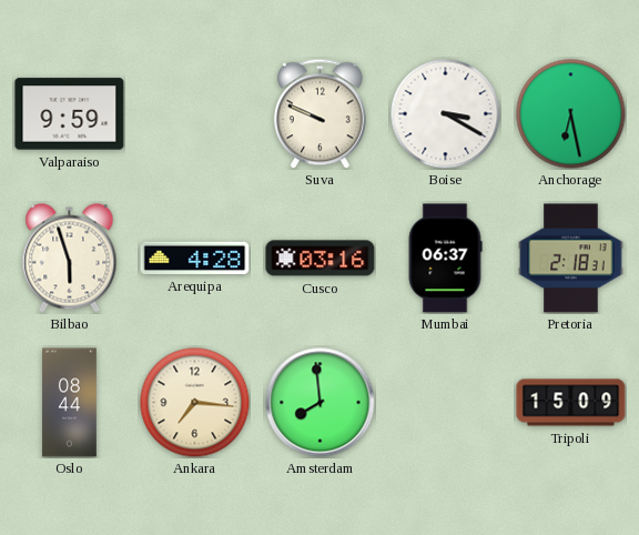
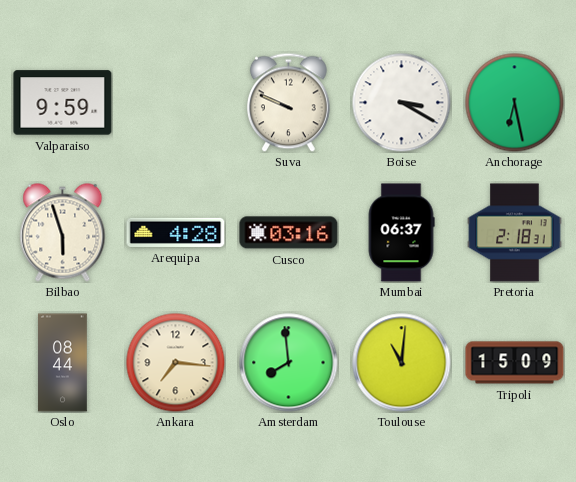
Toulouse: none -> 11:01 (402, 363)
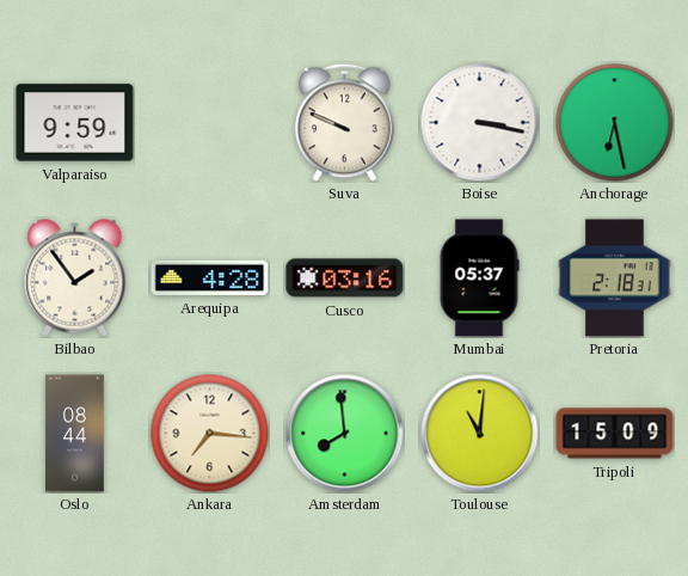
Boise: 3:20 -> 3:17 (480, 123)
Bilbao: 5:57 -> 1:54 (75, 278)
Mumbai: 06:37 -> 05:37 (479, 278)
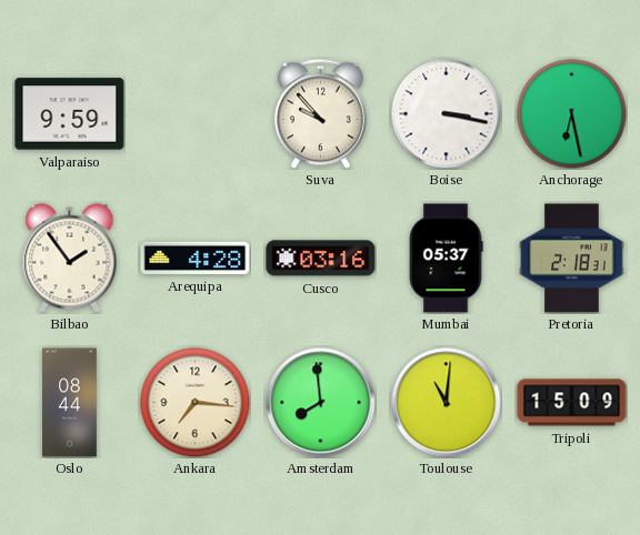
Suva: 9:49 -> 9:53 (321, 113)
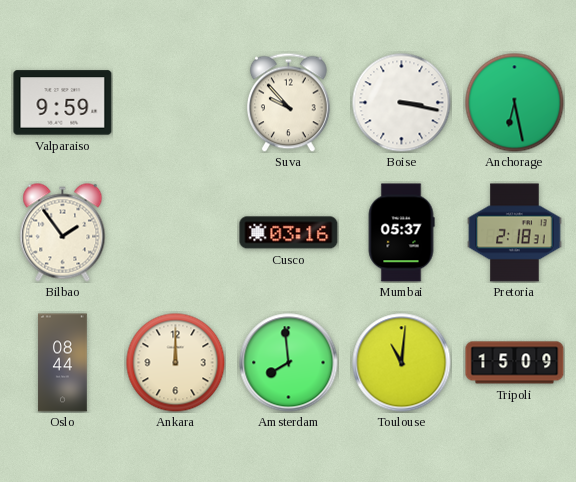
Arequipa: 4:28 -> none (196, 258)
Ankara: 7:16 -> 12:00 (176, 363)
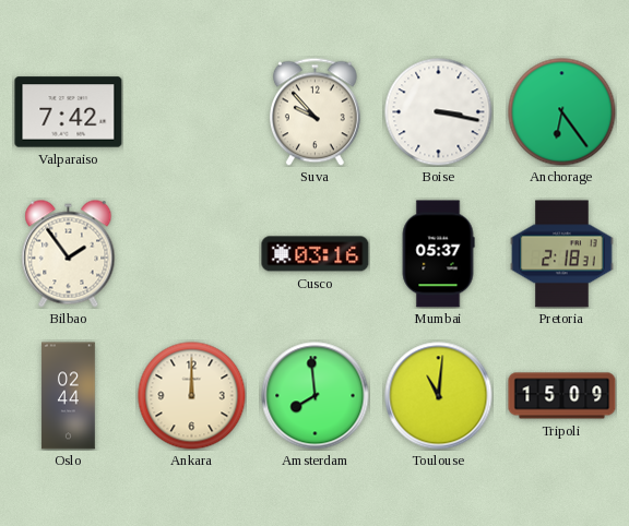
Valparaiso: 9:59 -> 7:42 (69, 112)
Anchorage: 6:28 -> 6:24 (562, 112)
Oslo: 08:44 -> 02:44 (69, 396)
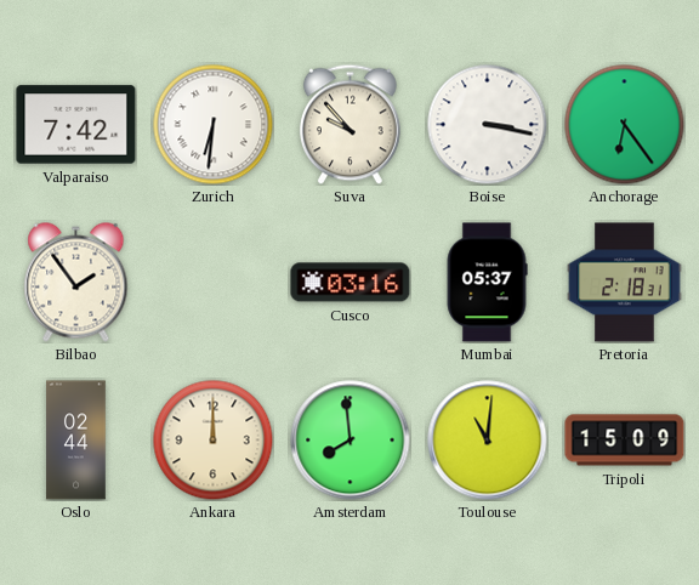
Zurich: none -> 6:31 (214, 125)
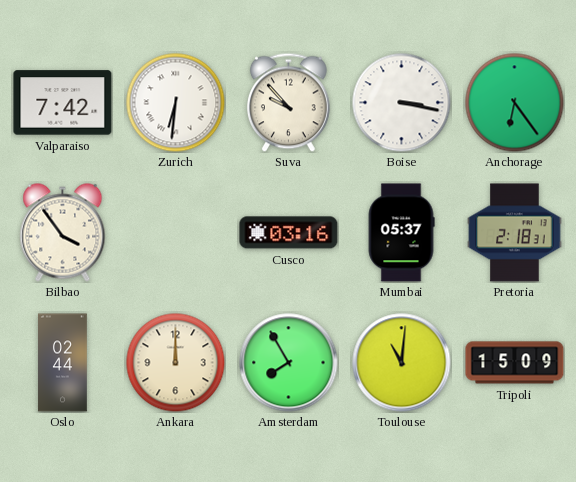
Bilbao: 1:54 -> 3:54 (63, 233)
Amsterdam: 7:59 -> 7:55 (289, 363)
